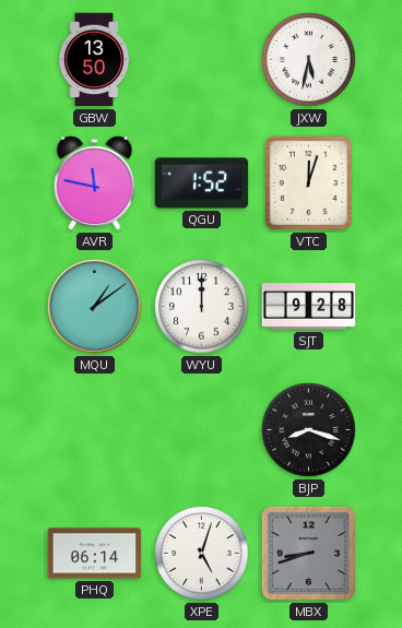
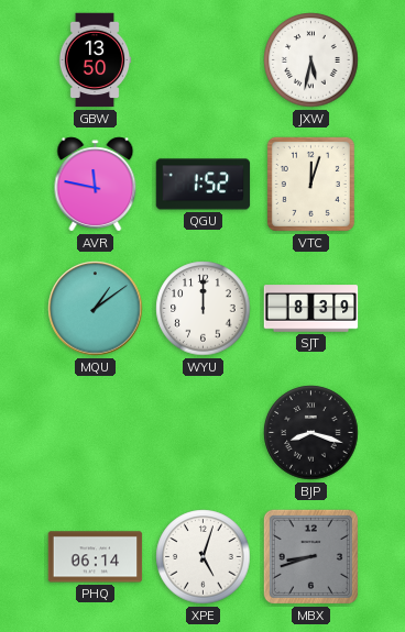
SJT: 9:28 -> 8:39 (311, 309)
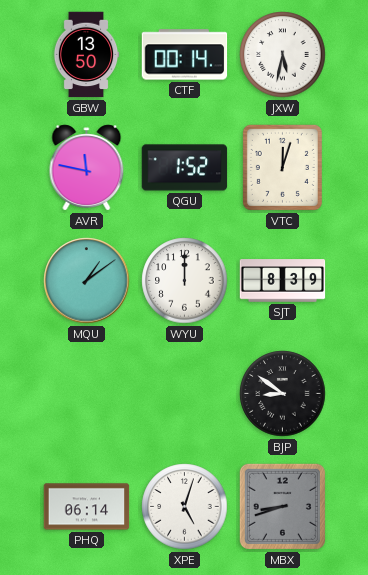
CTF: none -> 00:14 (185, 55)
BJP: 8:18 -> 8:51 (283, 394)
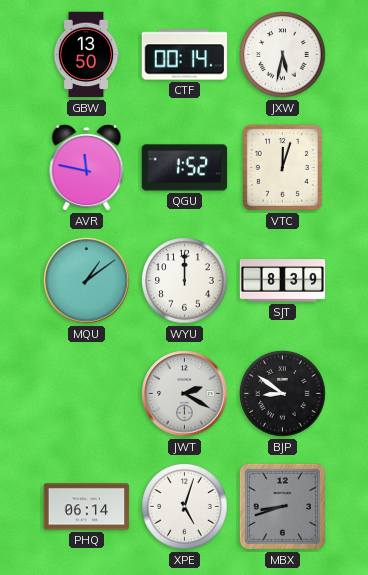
JWT: none -> 2:20 (185, 394)
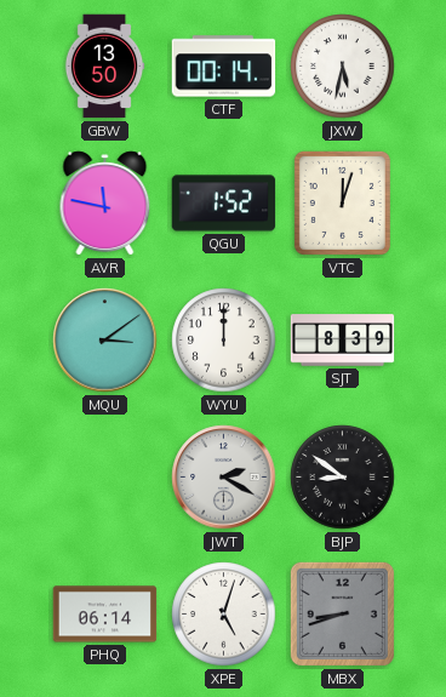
MQU: 1:09 -> 3:09 (105, 341)
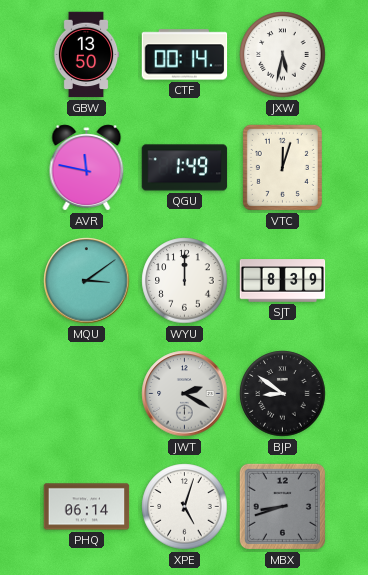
QGU: 1:52 -> 1:49 (185, 168)
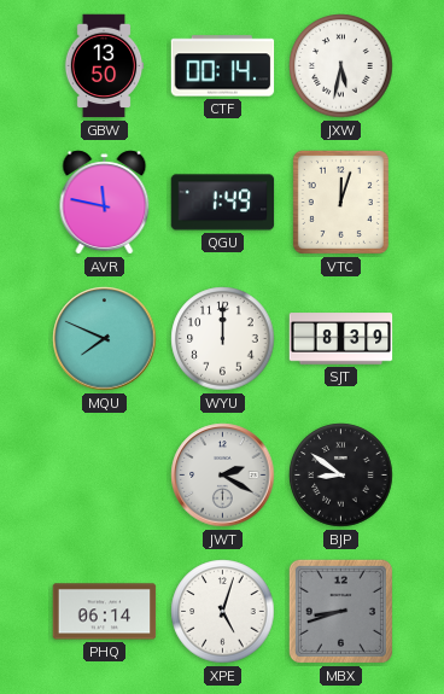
MQU: 3:09 -> 7:49 (105, 339)
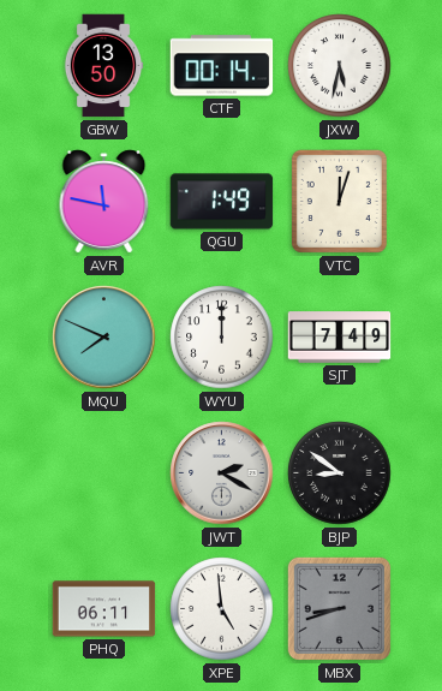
SJT: 8:39 -> 7:49 (340, 338)
PHQ: 06:14 -> 06:11 (104, 609)
XPE: 5:03 -> 4:59 (222, 609)
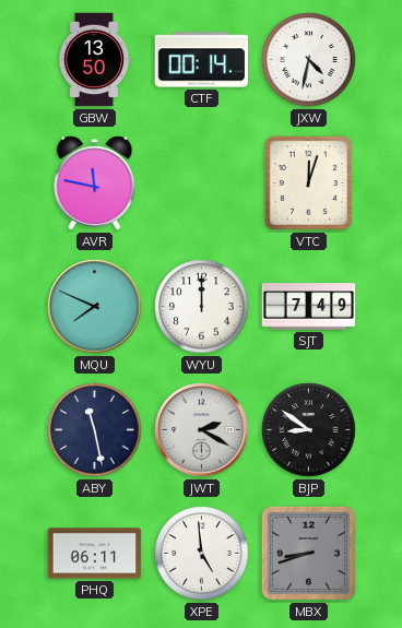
JXW: 5:32 -> 4:32 (309, 60)
QGU: 1:49 -> none (222, 202)
ABY: none -> 11:28 (95, 430)
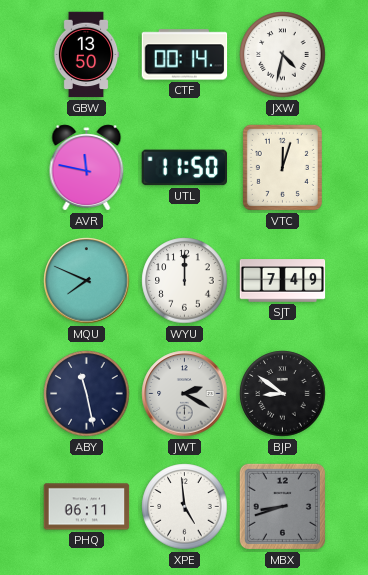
UTL: none -> 11:50 (185, 168)
